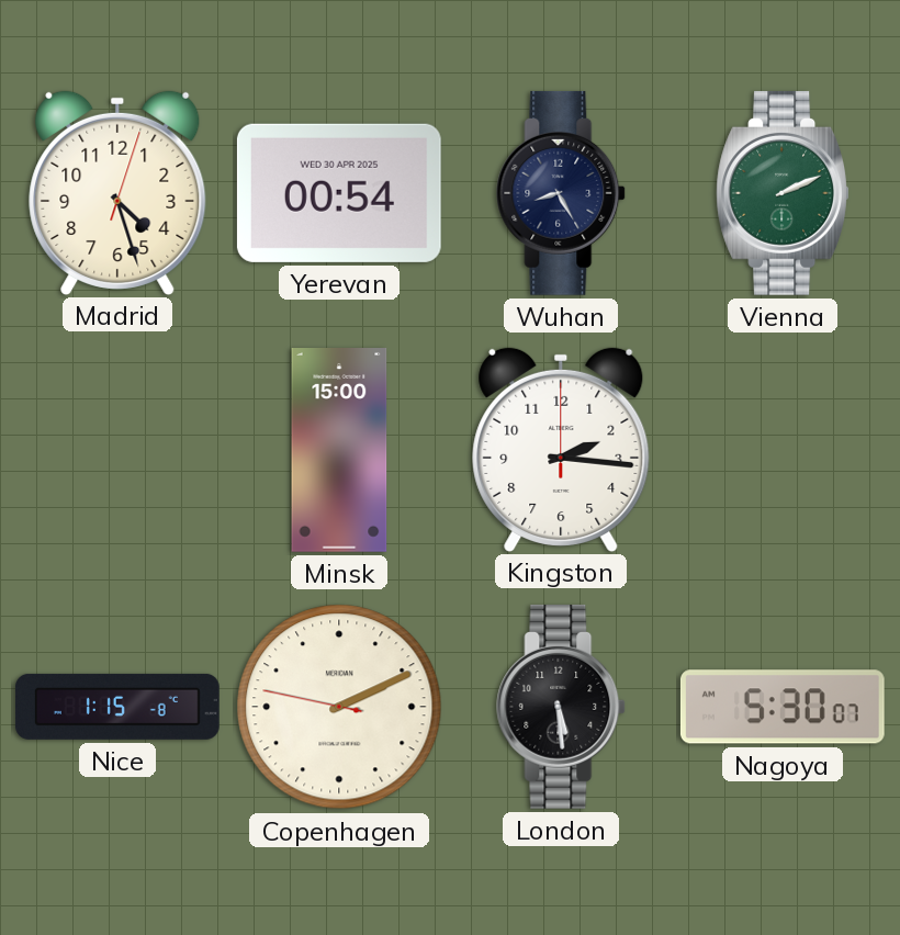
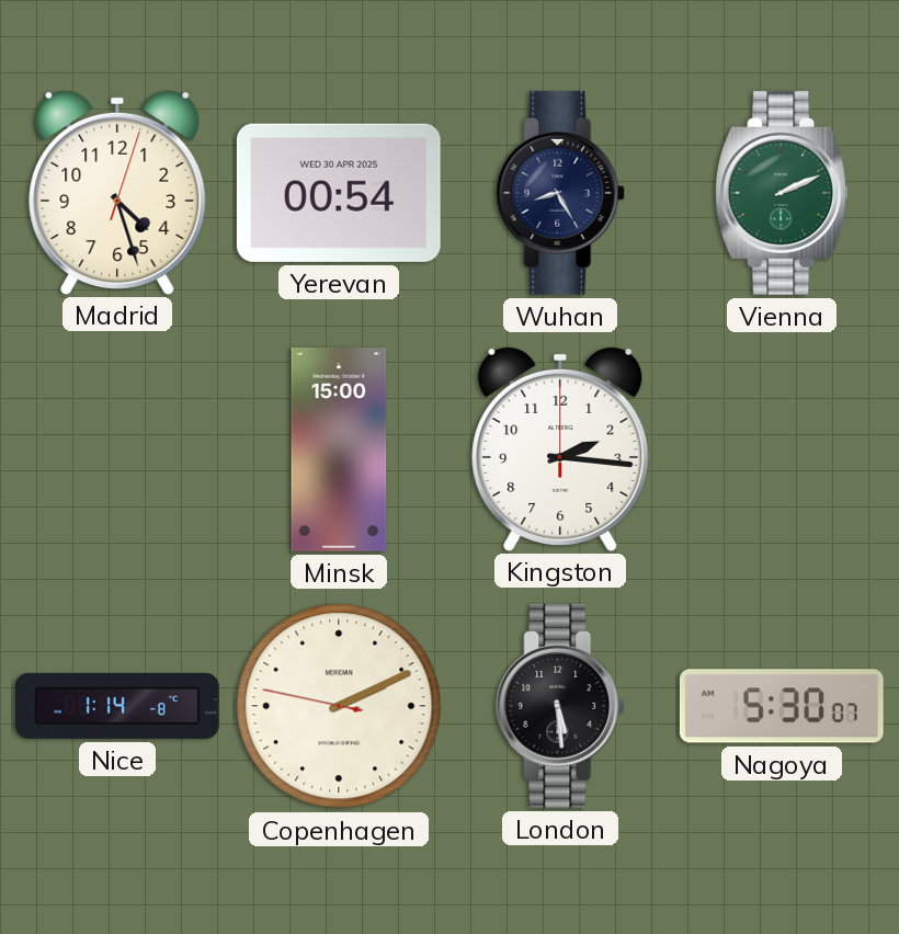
Nice: 1:15 -> 1:14 (117, 706)
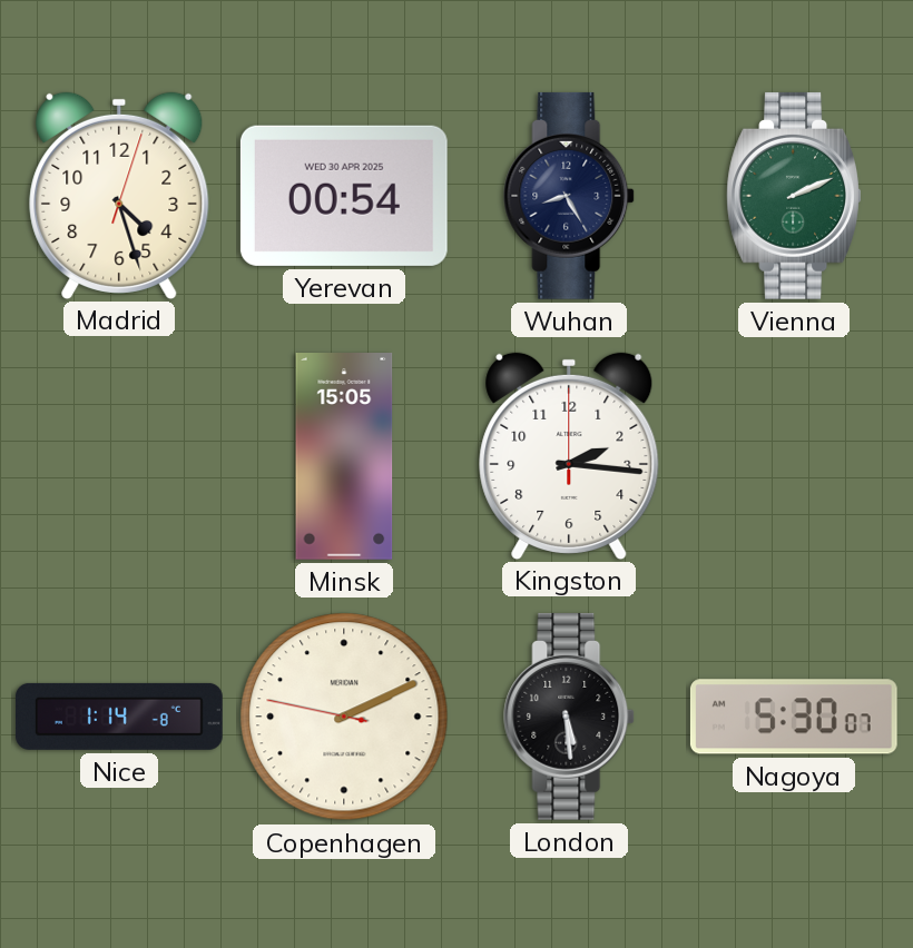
Minsk: 15:00 -> 15:05 (344, 457)
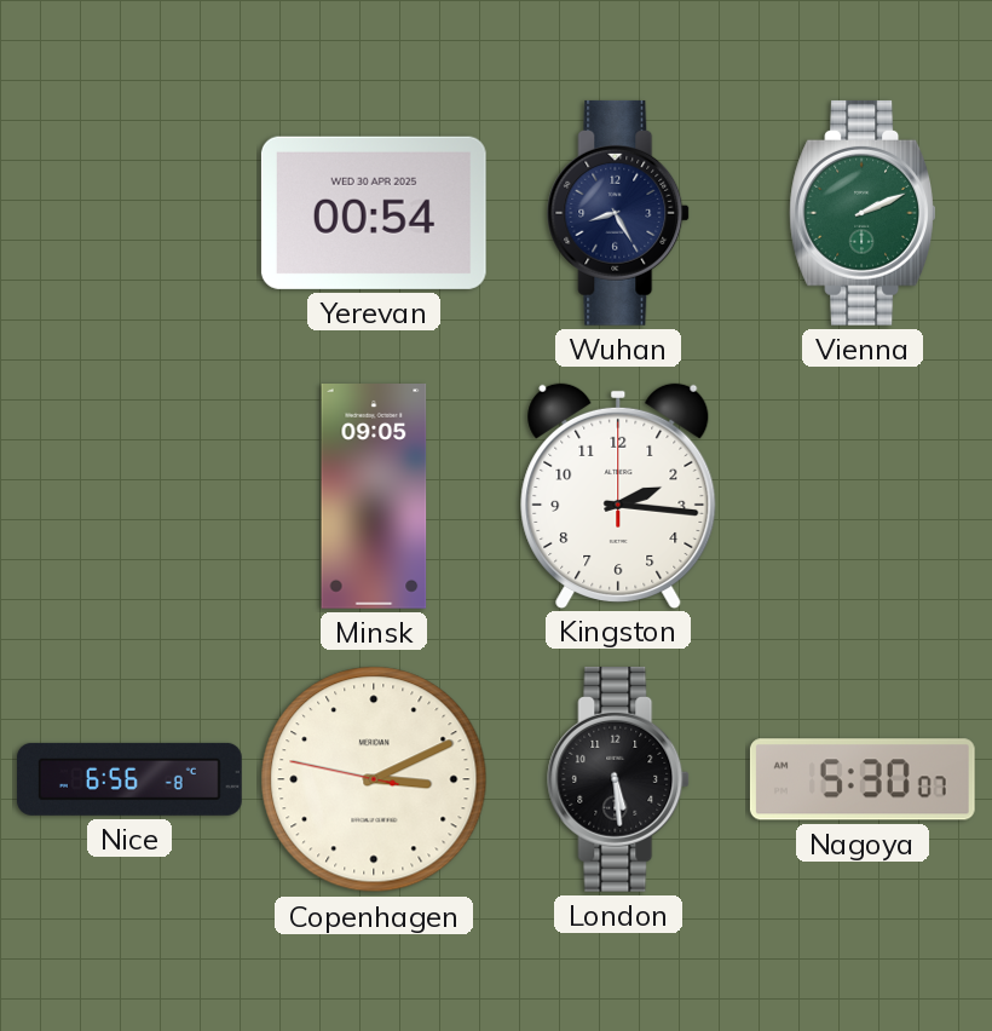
Madrid: 4:27 -> none (119, 195)
Minsk: 15:05 -> 09:05 (374, 497)
Nice: 1:14 -> 6:56 (129, 779)
Copenhagen: 2:10 -> 3:10 (374, 779)
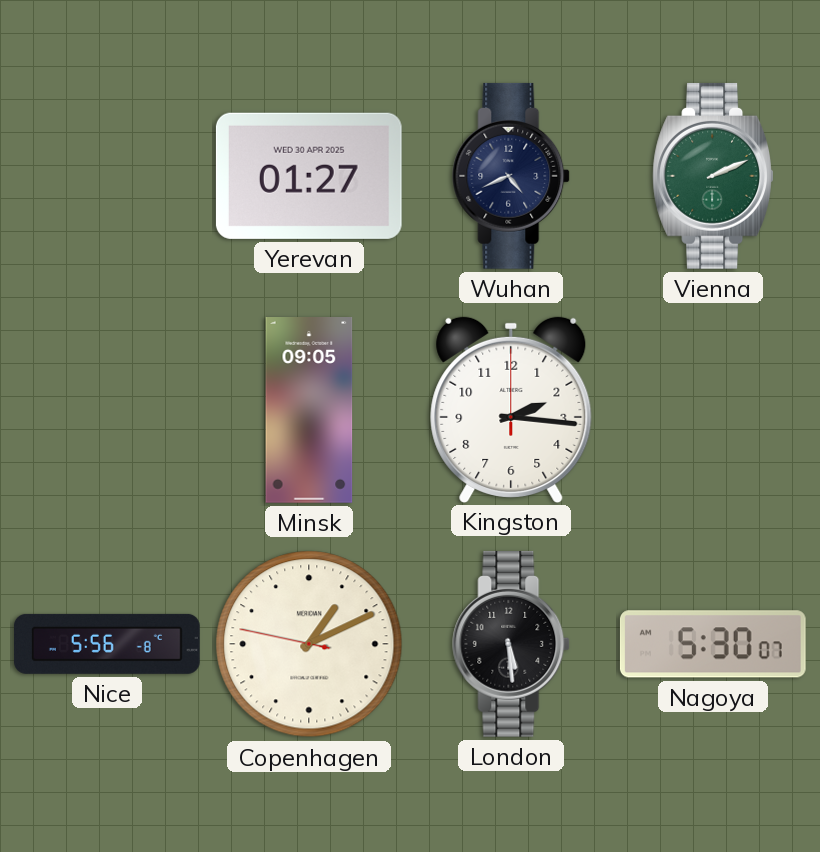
Yerevan: 00:54 -> 01:27 (309, 176)
Wuhan: 8:25 -> 4:41 (512, 176)
Nice: 6:56 -> 5:56 (107, 644)
Copenhagen: 3:10 -> 1:10 (309, 644)
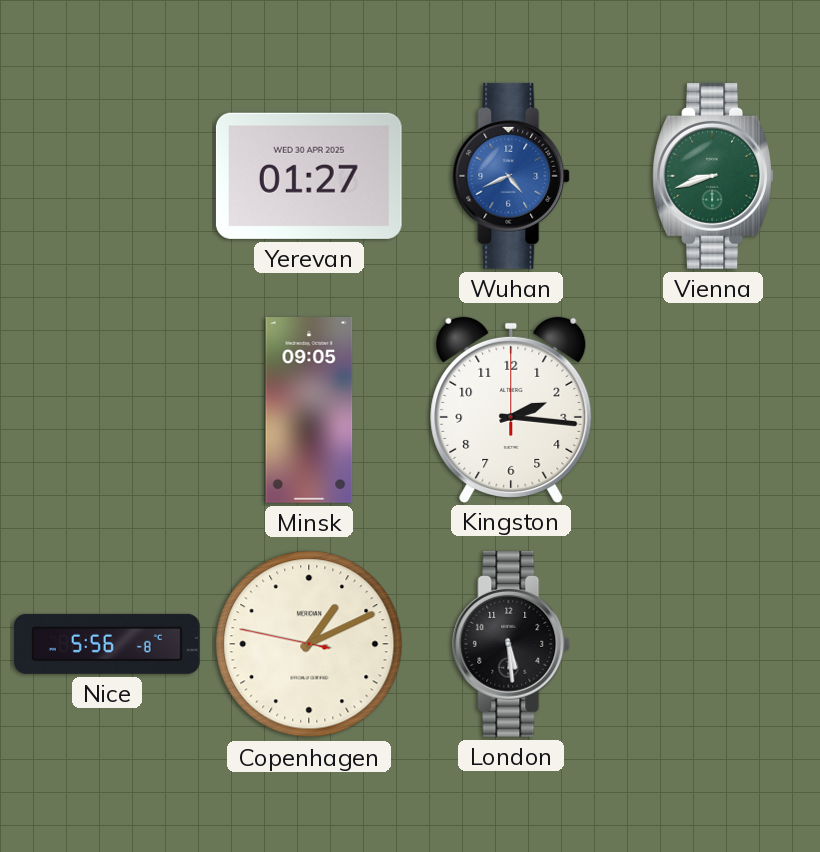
Wuhan dial: navy -> blue (512, 176)
Vienna: 2:11 -> 8:42 (713, 176)
Nagoya: 5:30 -> none (713, 644)
